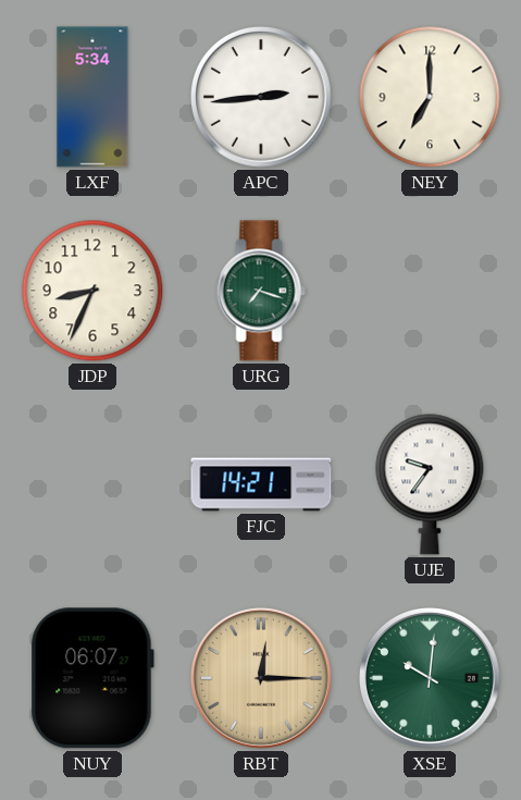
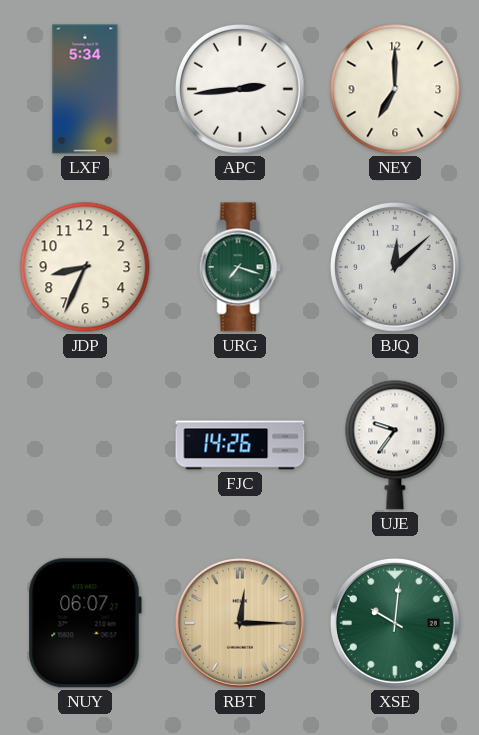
BJQ: none -> 12:08 (395, 267)
FJC: 14:21 -> 14:26 (240, 445)
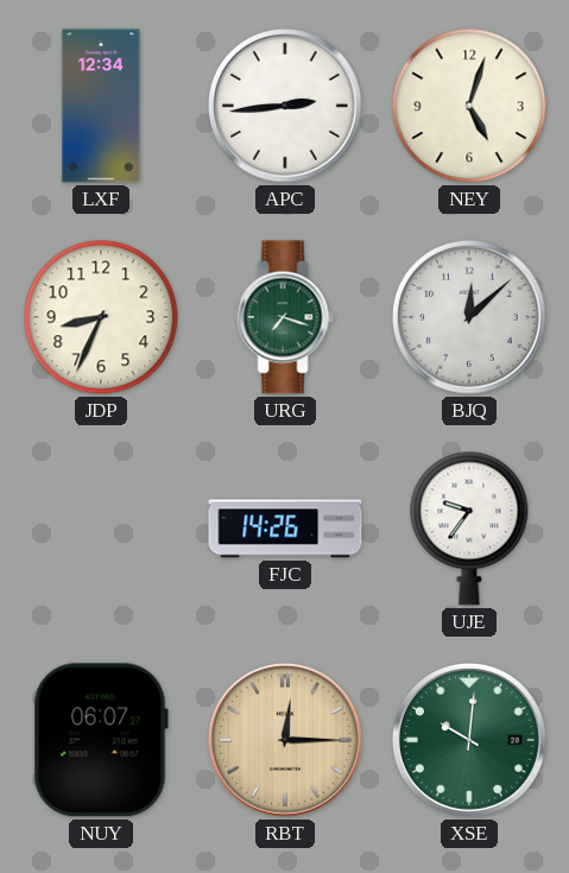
LXF: 5:34 -> 12:34 (101, 106)
NEY: 7:00 -> 5:03 (469, 106)
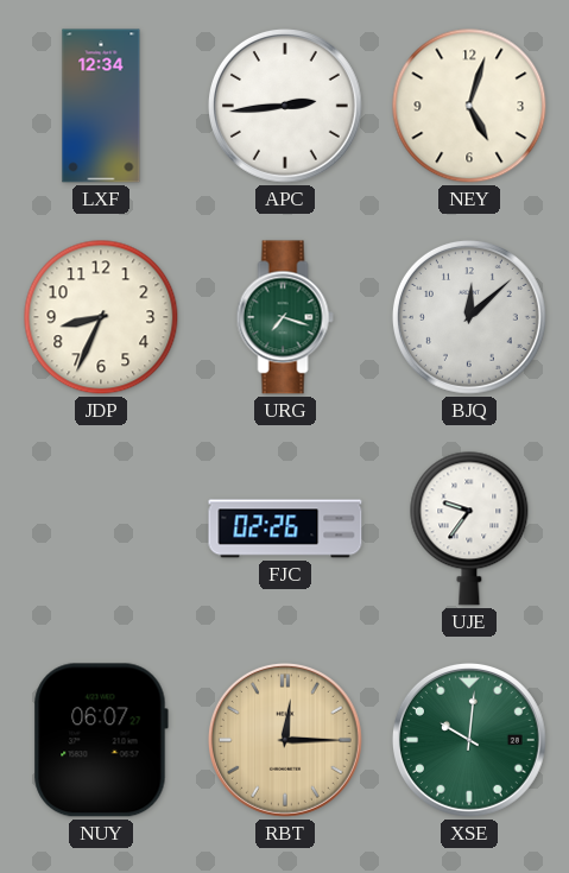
FJC: 14:26 -> 02:26 (285, 529)
